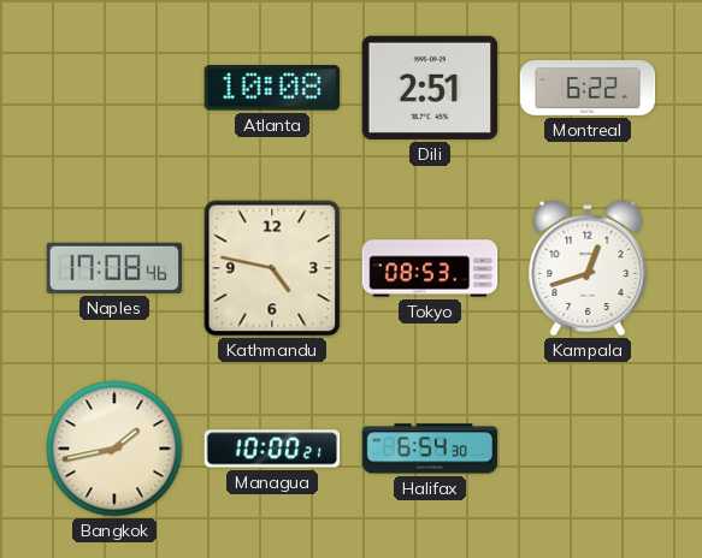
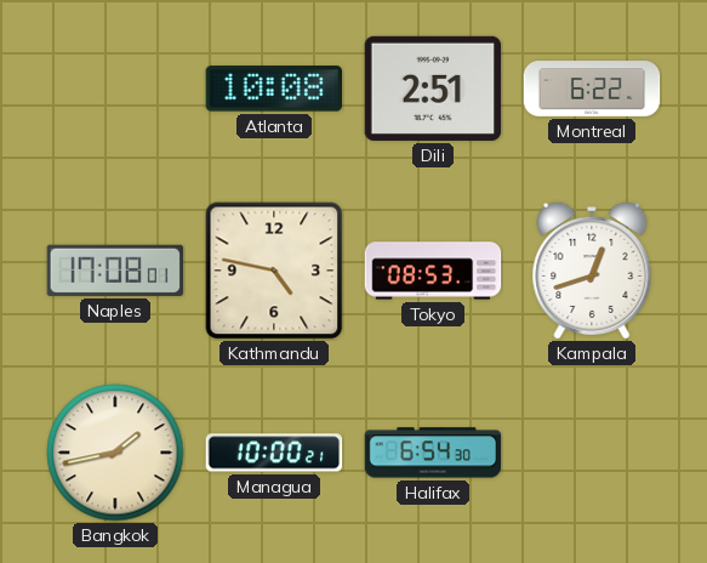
Naples: 17:08:46 -> 17:08:01 (115, 271)
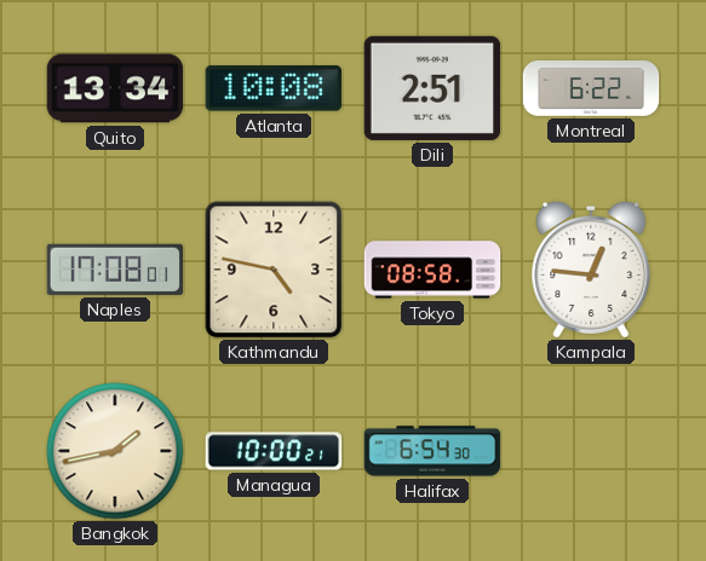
Quito: none -> 13:34 (115, 88)
Tokyo: 08:53 -> 08:58 (432, 270)
Kampala: 12:42 -> 12:46 (591, 270)
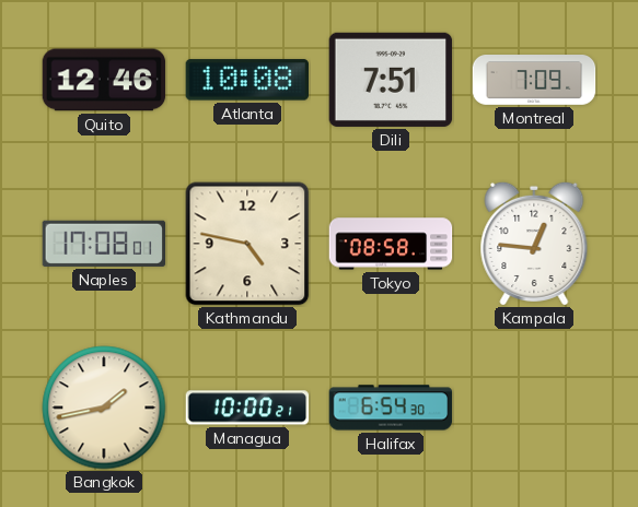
Quito: 13:34 -> 12:46 (104, 80)
Dili: 2:51 -> 7:51 (391, 80)
Montreal: 6:22 -> 7:09 (534, 80)
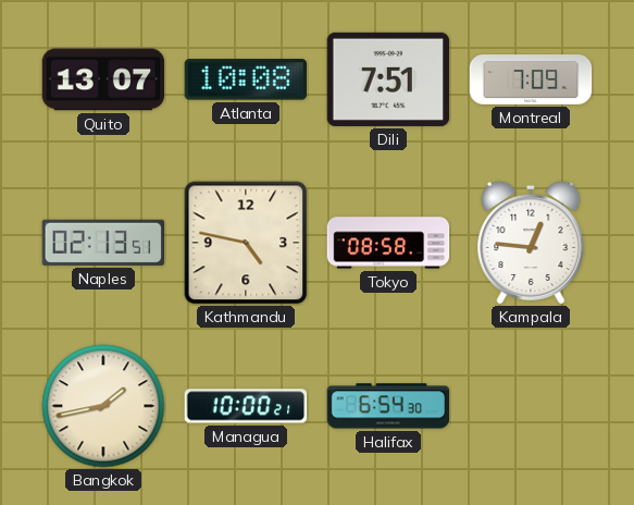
Quito: 12:46 -> 13:07 (103, 79)
Naples: 17:08 -> 02:13 (103, 243)
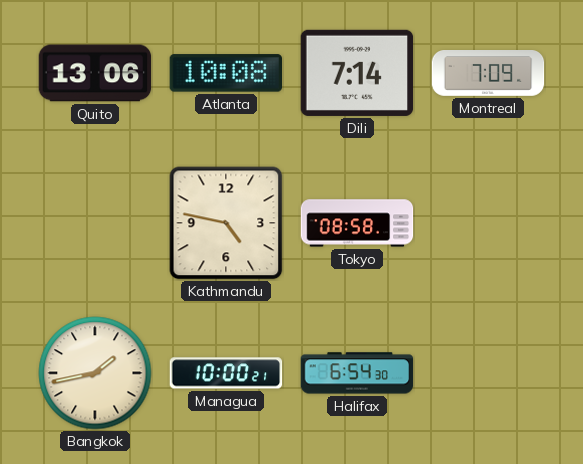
Quito: 13:07 -> 13:06 (95, 73)
Dili: 7:51 -> 7:14 (357, 73)
Naples: 02:13 -> none (103, 243)
Kampala: 12:46 -> none (531, 243)
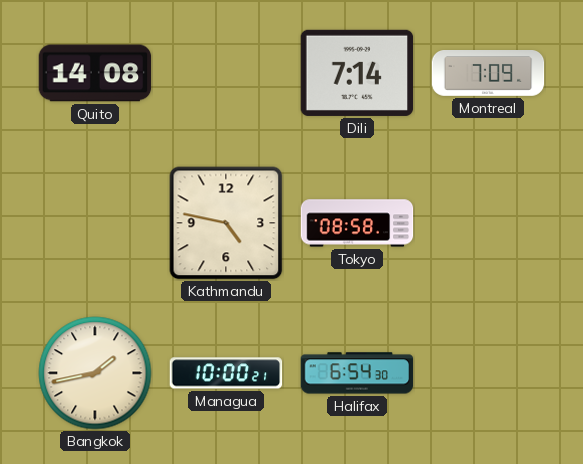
Quito: 13:06 -> 14:08 (95, 73)
Atlanta: 10:08 -> none (225, 73)
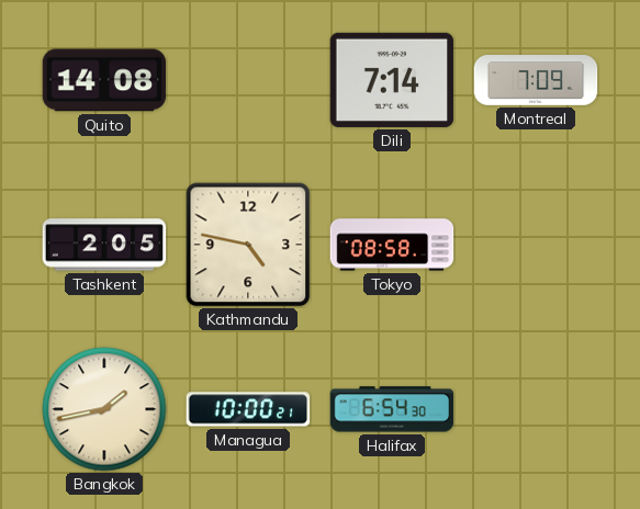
Tashkent: none -> 2:05 (104, 245)
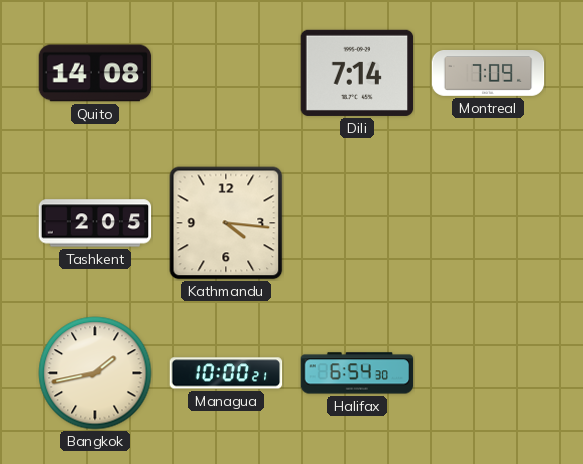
Kathmandu: 4:47 -> 4:16 (226, 223)
Tokyo: 08:58 -> none (392, 245)
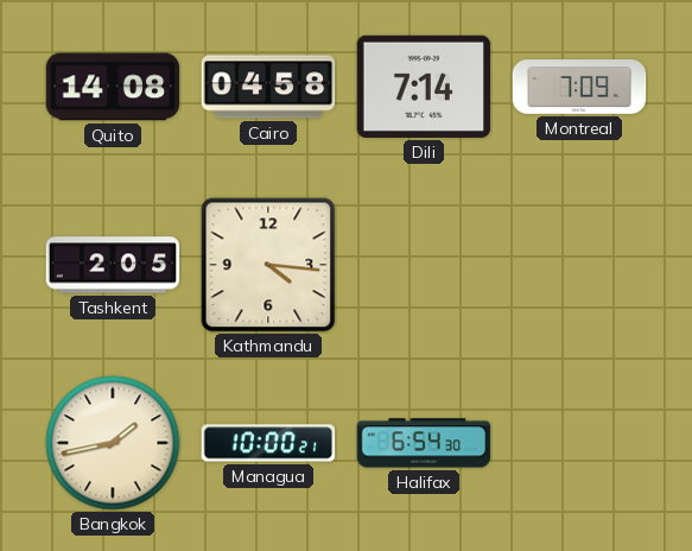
Cairo: none -> 04:58 (268, 87)
